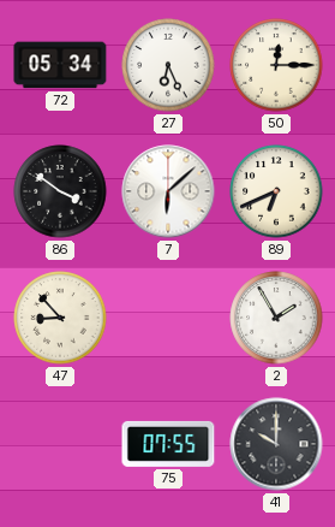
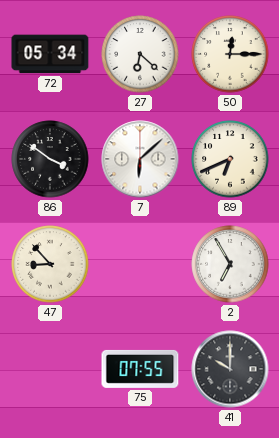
27: 6:26 -> 6:22 (140, 54)
2: 1:55 -> 6:55 (230, 264)
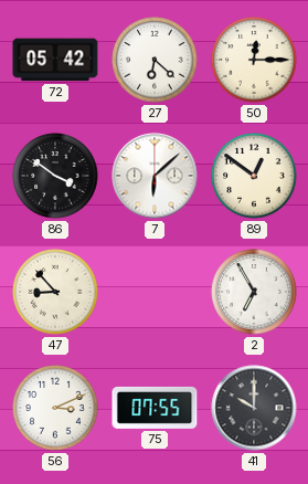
72: 05:34 -> 05:42 (55, 60)
89: 6:41 -> 12:51 (254, 176)
56: none -> 3:11 (55, 408)
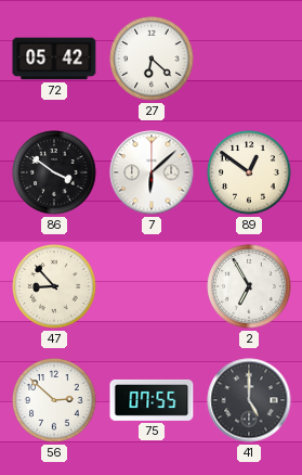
50: 12:15 -> none (254, 60)
56: 3:11 -> 2:52 (54, 400)
41: 10:00 -> 5:00 (249, 400)
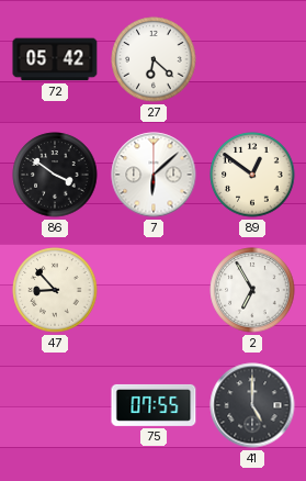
56: 2:52 -> none (54, 400)
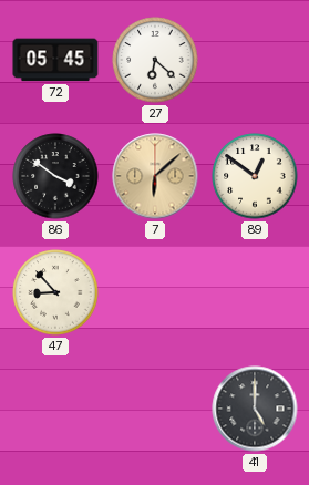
72: 05:42 -> 05:45 (55, 60)
7 dial: white -> champagne (155, 176)
2: 6:55 -> none (252, 290)
75: 07:55 -> none (154, 405)
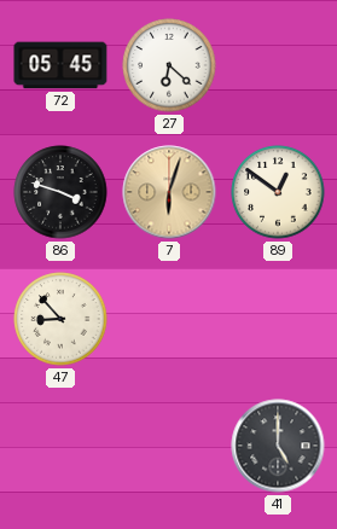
86: 3:51 -> 3:48 (60, 192)
7: 6:08 -> 6:03 (169, 192)
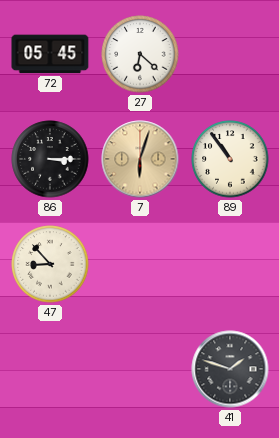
86: 3:48 -> 3:15 (50, 159)
89: 12:51 -> 10:54 (230, 159)
41: 5:00 -> 1:48 (230, 369)
